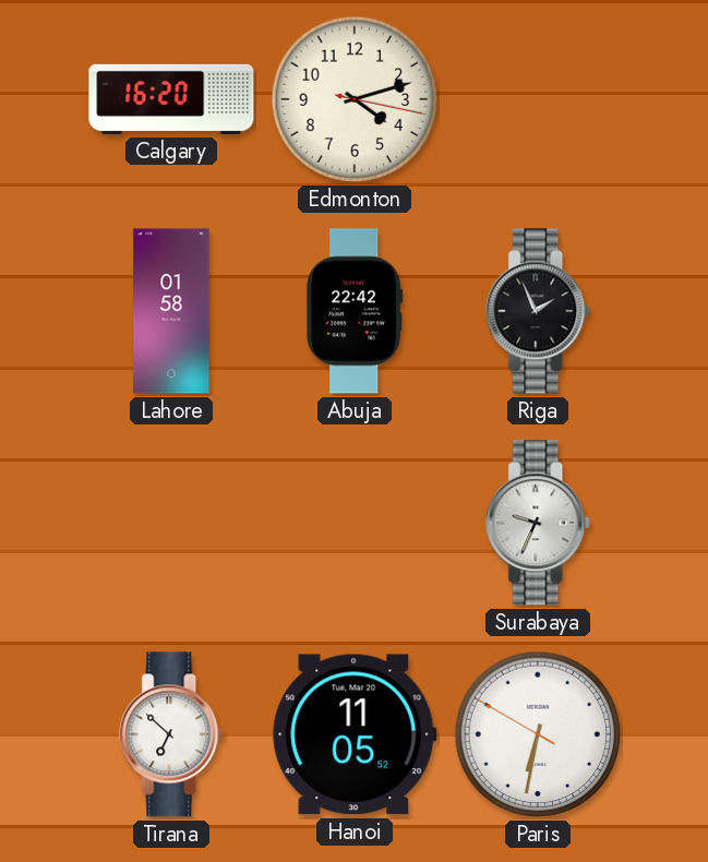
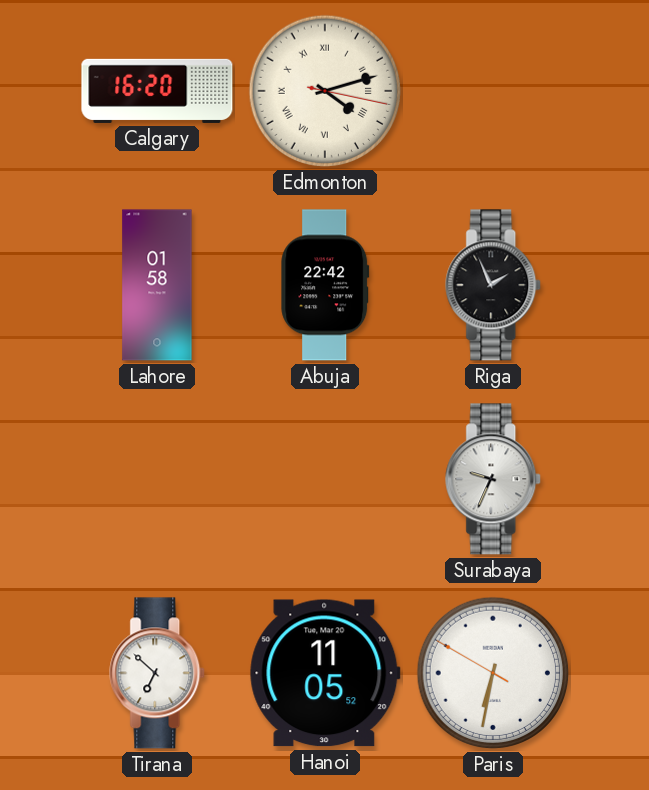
Edmonton numerals: Arabic -> Roman (325, 91)
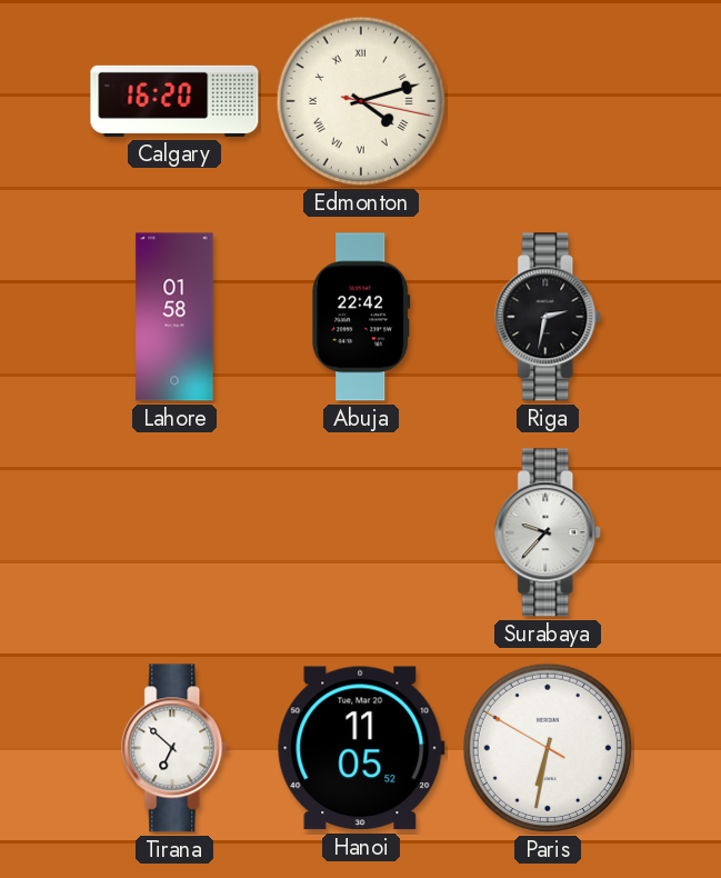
Riga: 1:56 -> 2:32 (549, 317)
Surabaya: 9:34 -> 9:37 (549, 532)
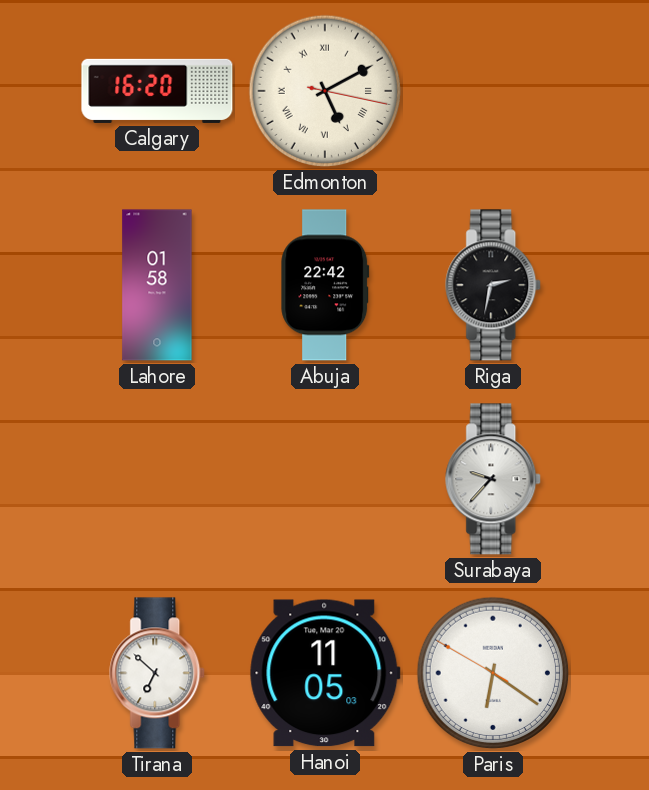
Edmonton: 4:12 -> 5:10 (325, 91)
Hanoi: 11:05:52 -> 11:05:03 (325, 673)
Paris: 6:31 -> 6:20 (493, 673)
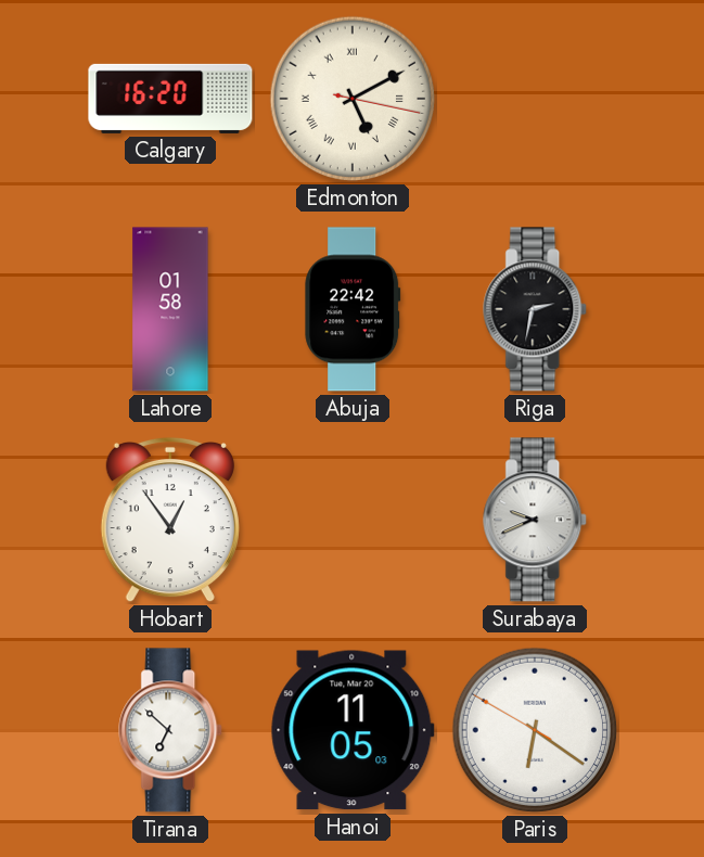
Hobart: none -> 12:54 (170, 520)
Surabaya: 9:37 -> 9:41 (536, 520)
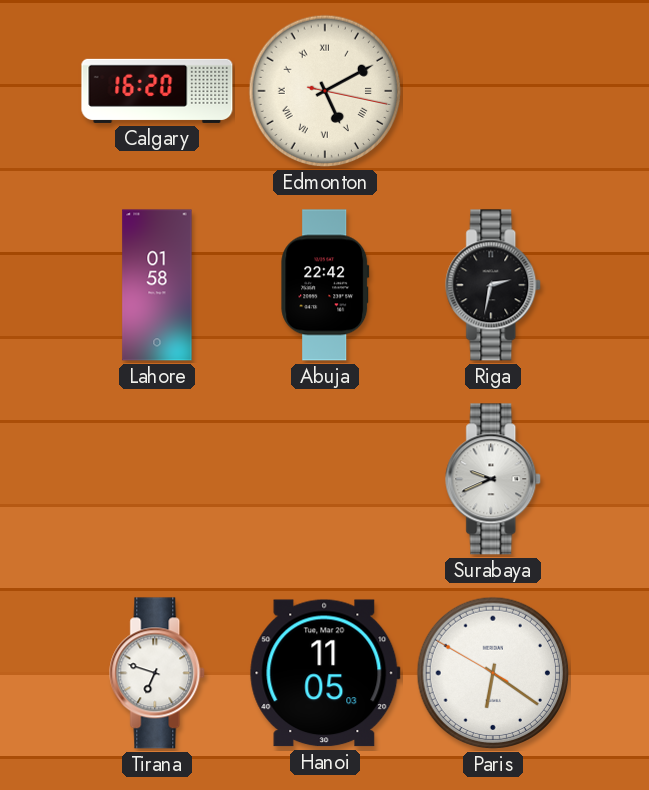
Hobart: 12:54 -> none (170, 520)
Tirana: 6:52 -> 6:48 (158, 673)
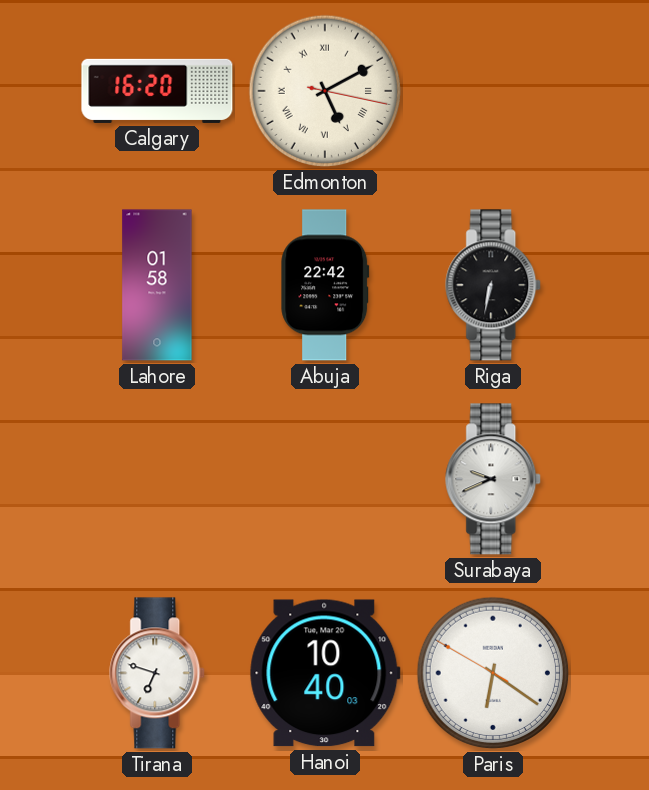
Riga: 2:32 -> 6:32 (494, 285)
Hanoi: 11:05 -> 10:40 (325, 673)
